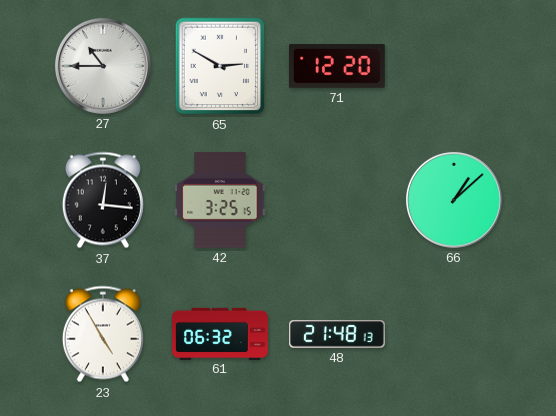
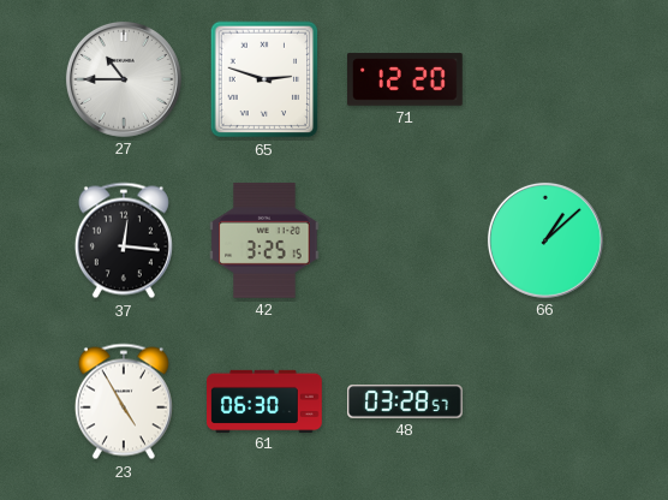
65: 2:50 -> 2:48 (264, 79)
61: 06:32 -> 06:30 (264, 400)
48: 21:48 -> 03:28 (406, 401)
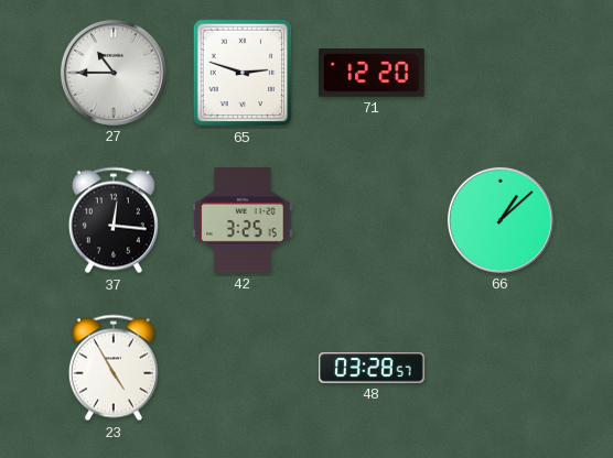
61: 06:30 -> none (264, 400)
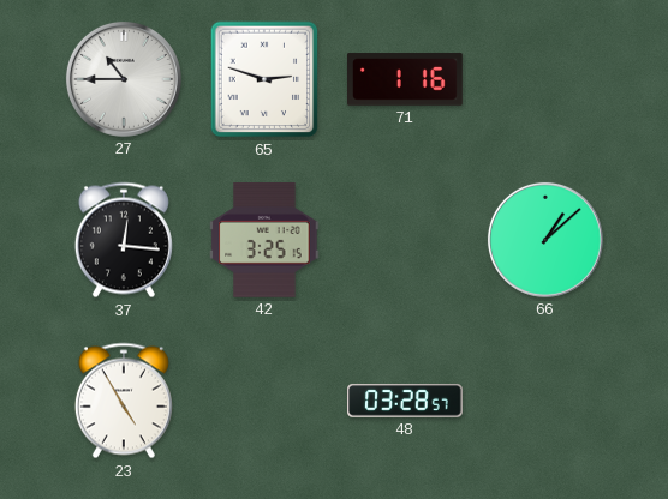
71: 12:20 -> 1:16 (406, 79)
